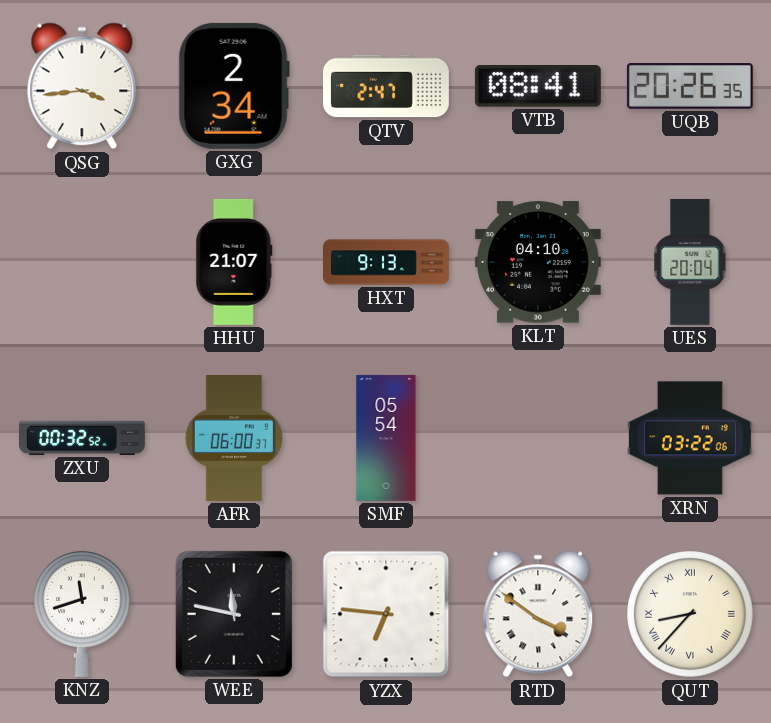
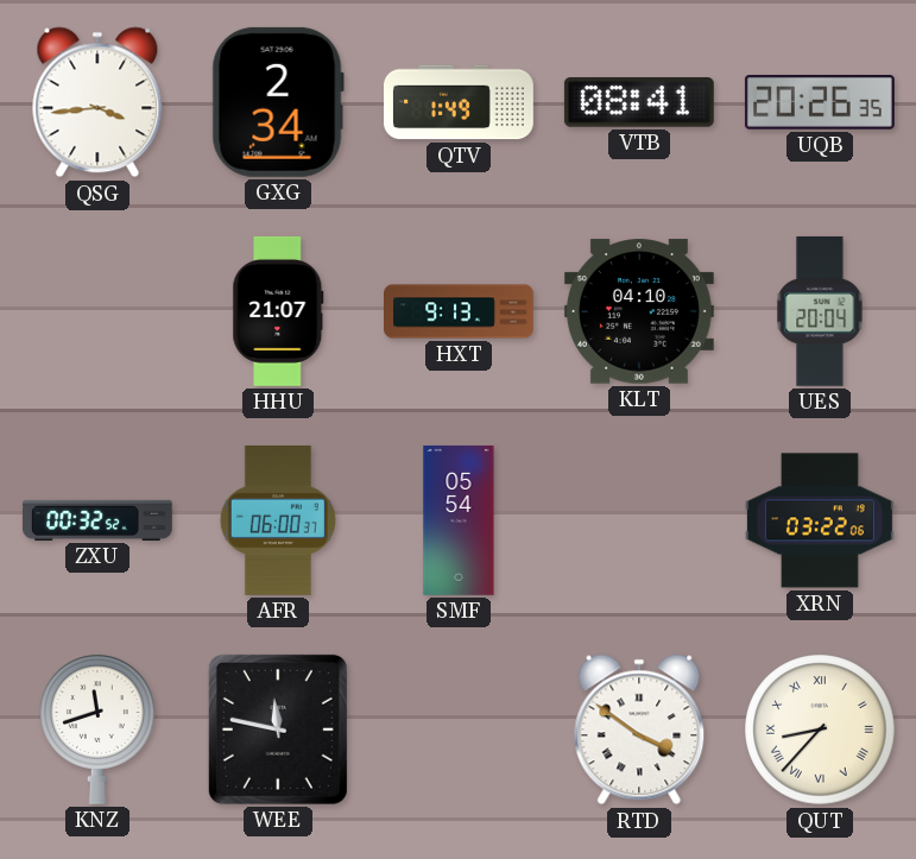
QTV: 2:47 -> 1:49 (459, 102)
YZX: 6:46 -> none (386, 614)
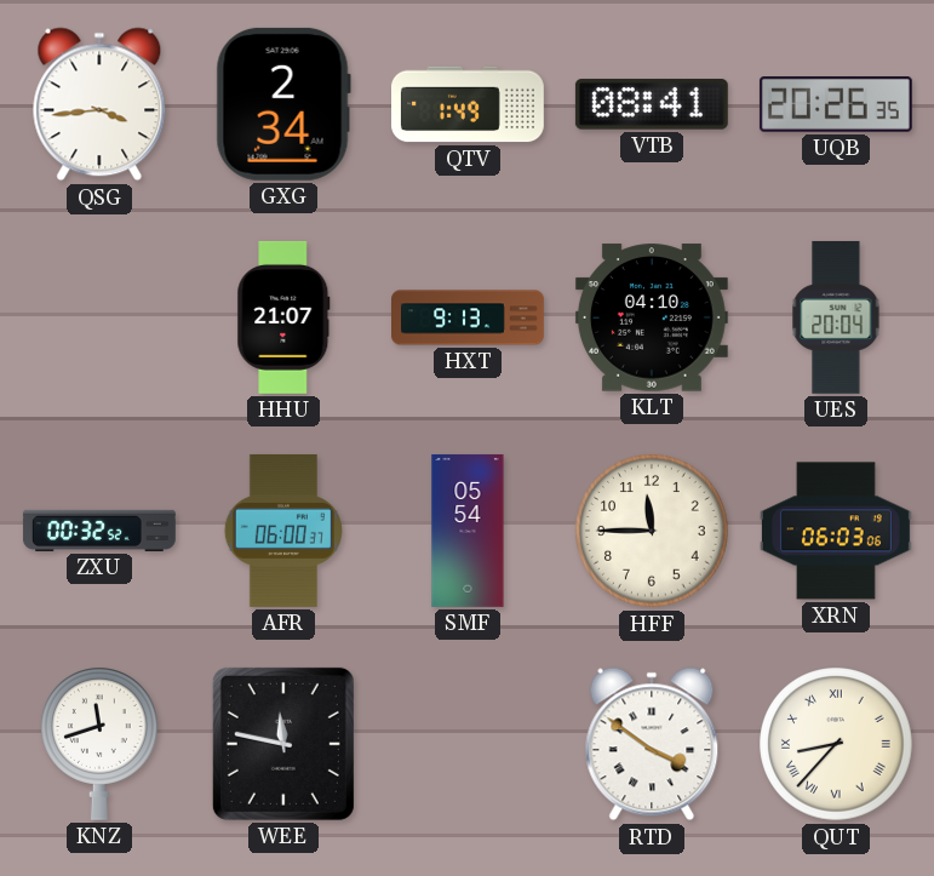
HFF: none -> 11:45 (652, 531)
XRN: 03:22 -> 06:03 (836, 531)
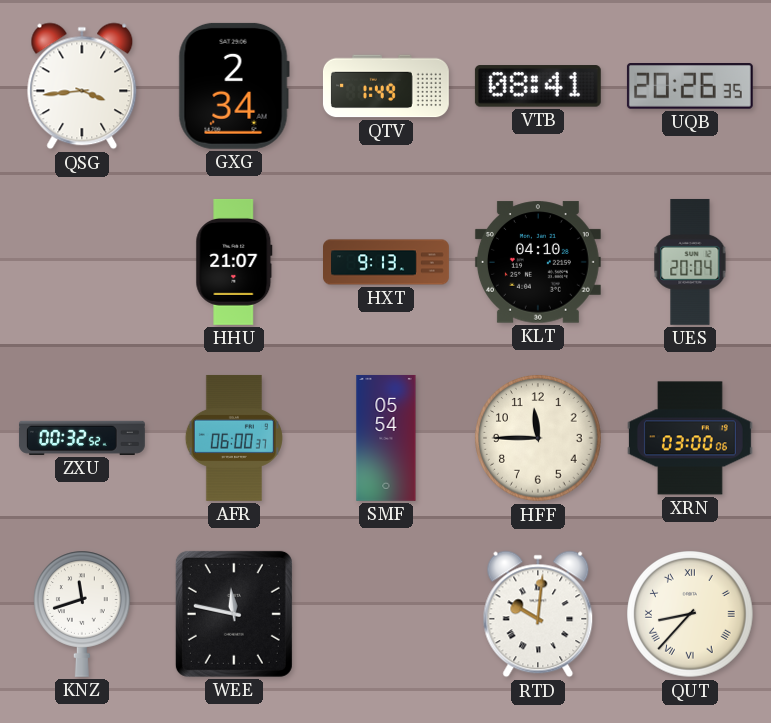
XRN: 06:03 -> 03:00 (690, 438)
RTD: 3:51 -> 10:01 (538, 614)
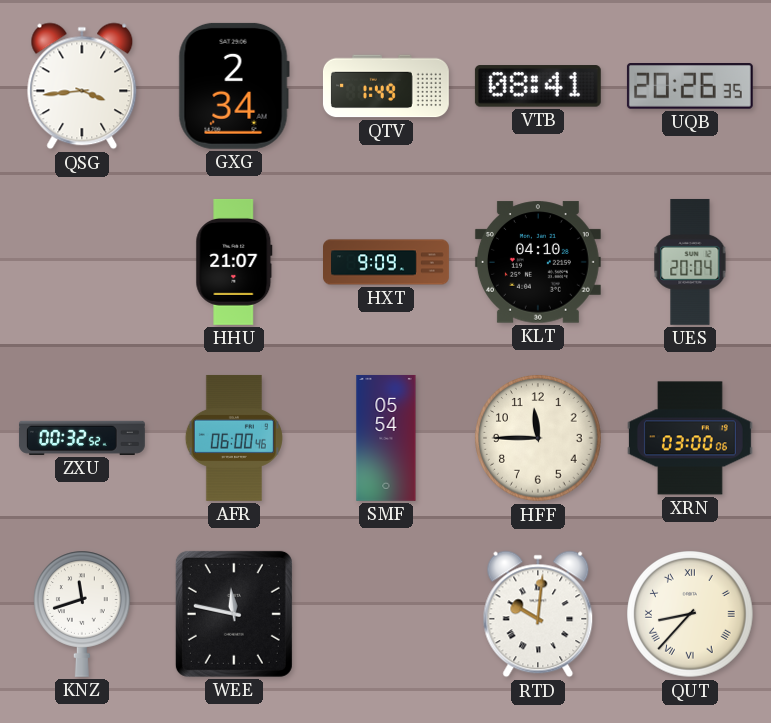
HXT: 9:13 -> 9:09 (387, 262)
AFR: 06:00:37 -> 06:00:46 (234, 438)
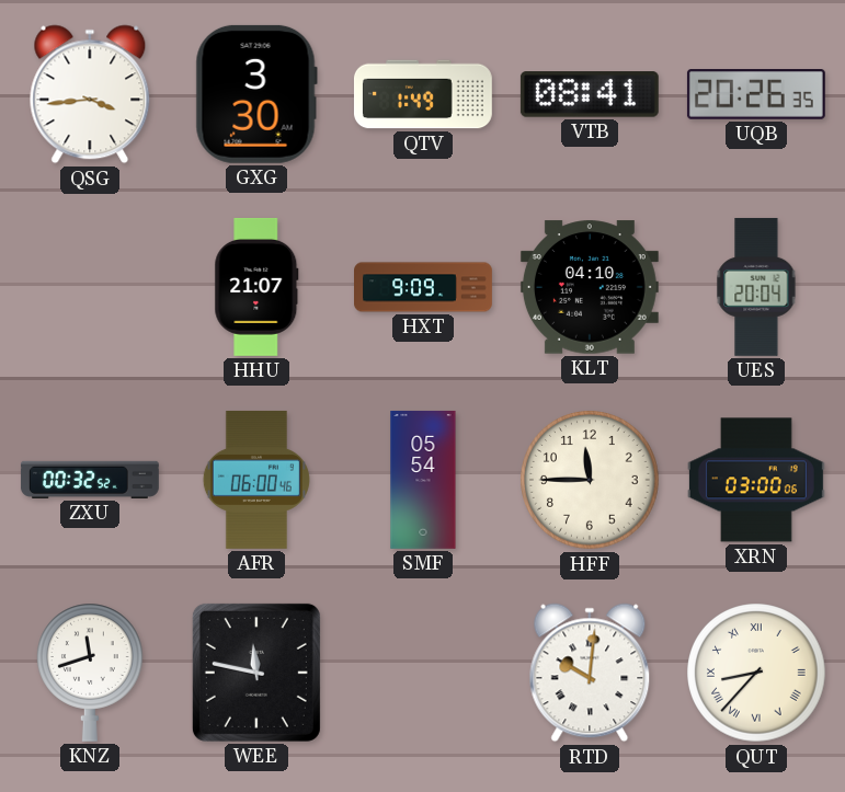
GXG: 2:34 -> 3:30 (256, 94)
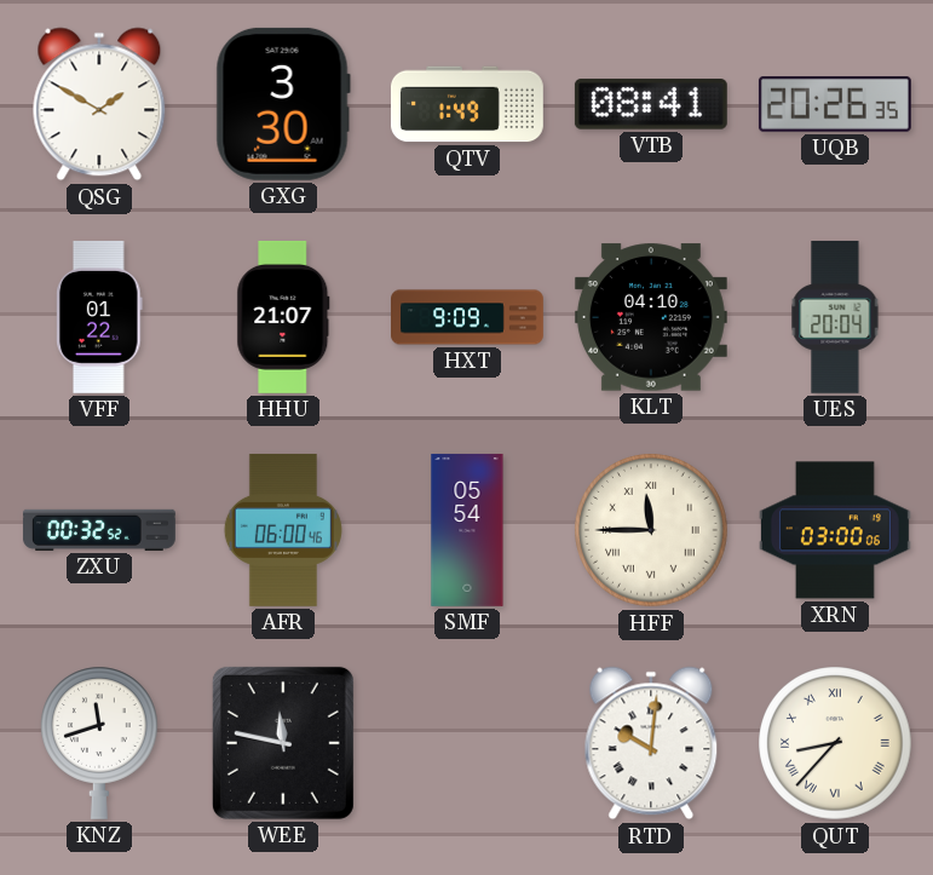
QSG: 3:44 -> 1:50 (99, 104)
VFF: none -> 01:22 (99, 317)
HFF numerals: Arabic -> Roman (651, 530)
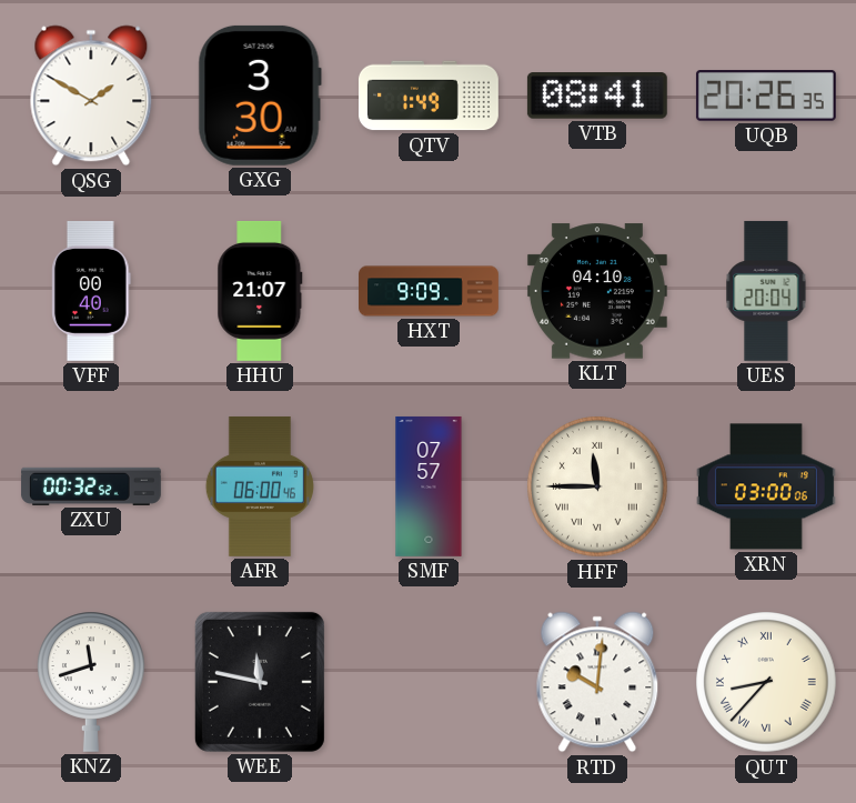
VFF: 01:22 -> 00:40 (91, 291)
SMF: 05:54 -> 07:57 (429, 486)
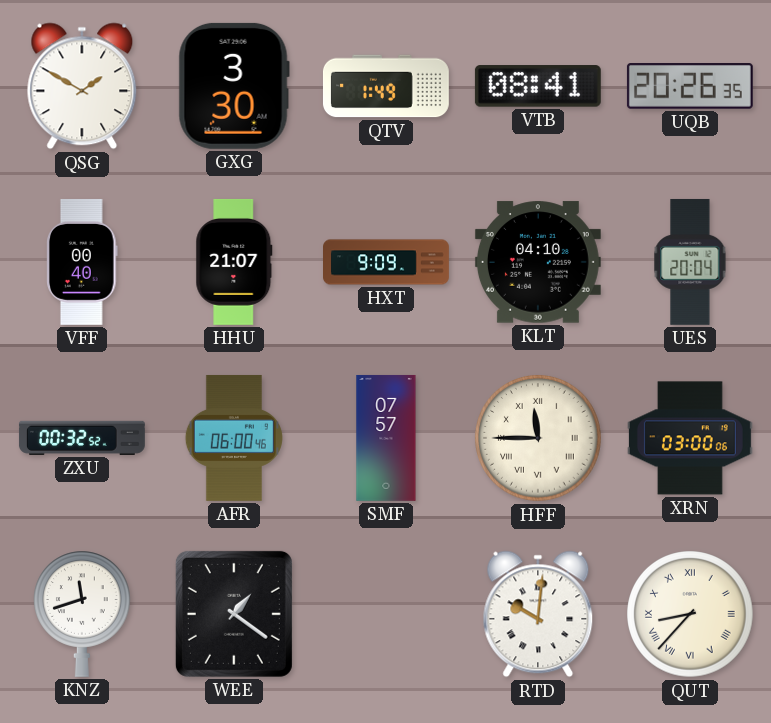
WEE: 11:47 -> 1:21 (234, 614)
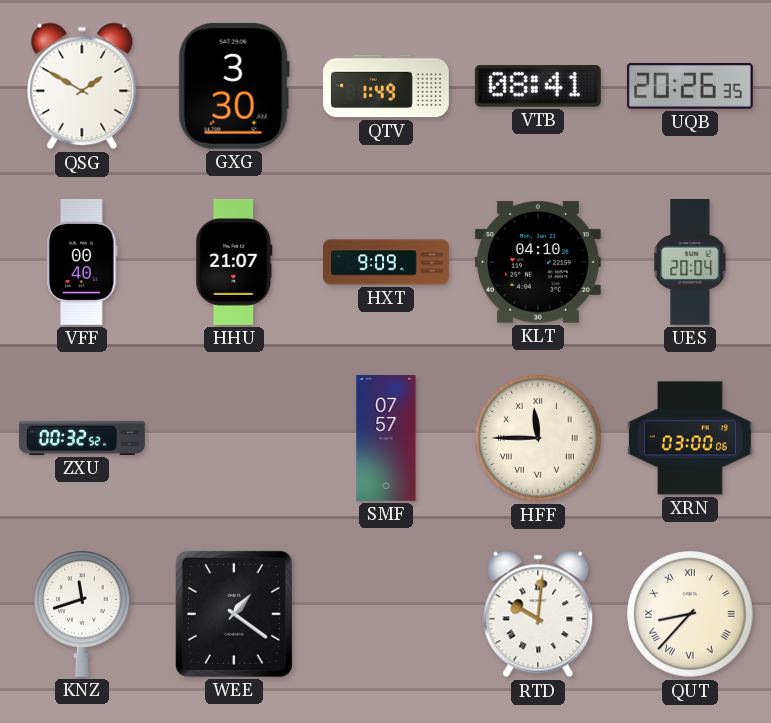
AFR: 06:00 -> none (234, 438)
